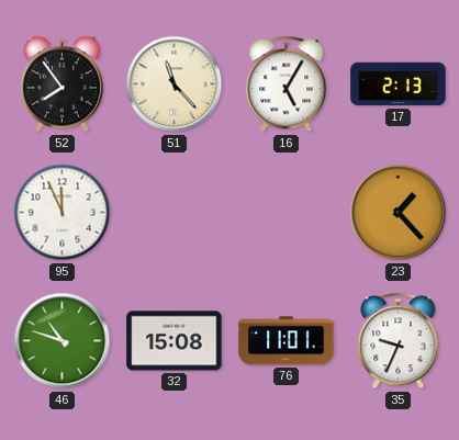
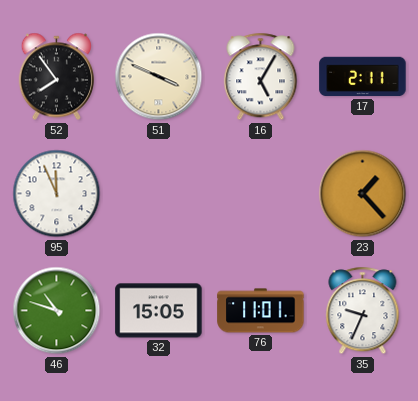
51: 11:23 -> 3:49 (159, 77)
17: 2:13 -> 2:11 (363, 77)
32: 15:08 -> 15:05 (159, 311)
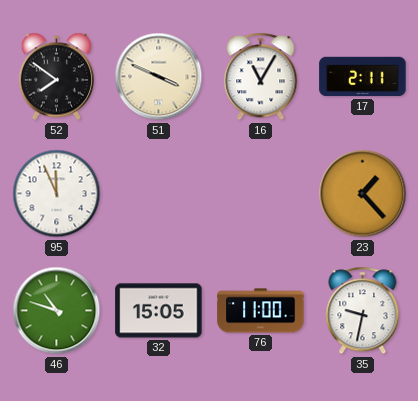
52: 7:54 -> 7:51 (56, 77)
16: 5:05 -> 11:05 (261, 77)
76: 11:01 -> 11:00 (261, 311)
35: 9:34 -> 9:32 (363, 311)
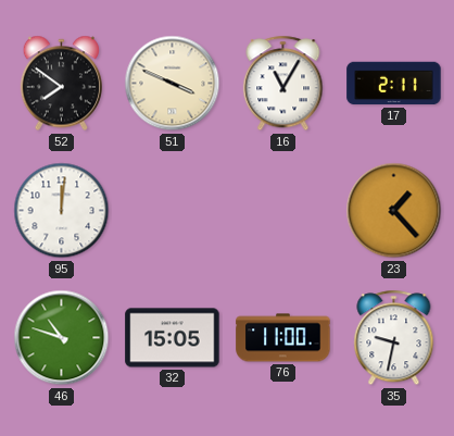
95: 11:56 -> 12:01 (62, 211)
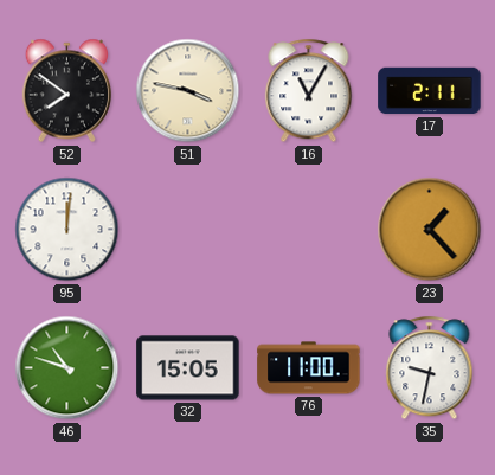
51: 3:49 -> 3:47 (188, 91)
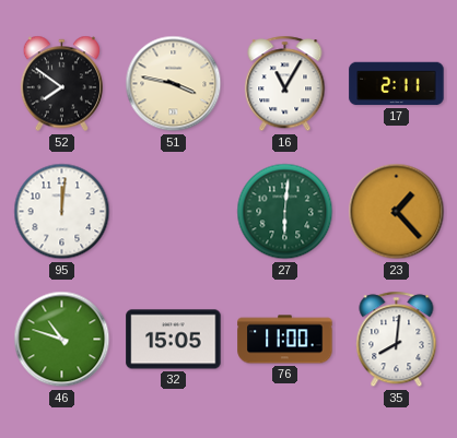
27: none -> 6:01 (285, 212)
35: 9:32 -> 8:01 (397, 340)
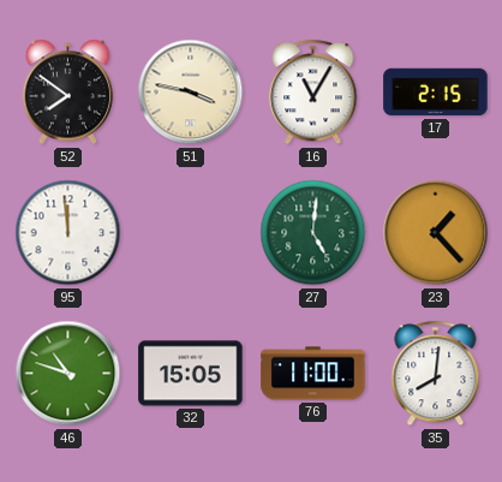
17: 2:11 -> 2:15 (436, 93)
95: 12:01 -> 11:59 (68, 233)
27: 6:01 -> 5:01 (313, 233)
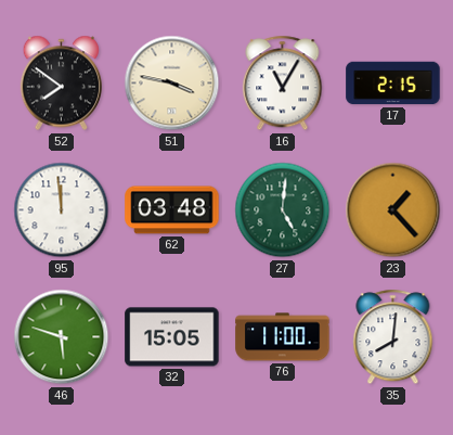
62: none -> 03:48 (172, 210)
46: 10:48 -> 5:48 (62, 337)
